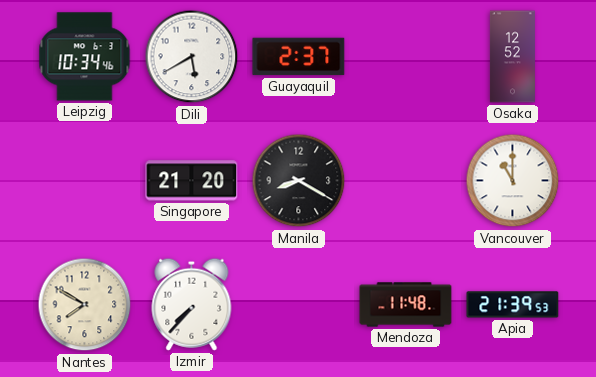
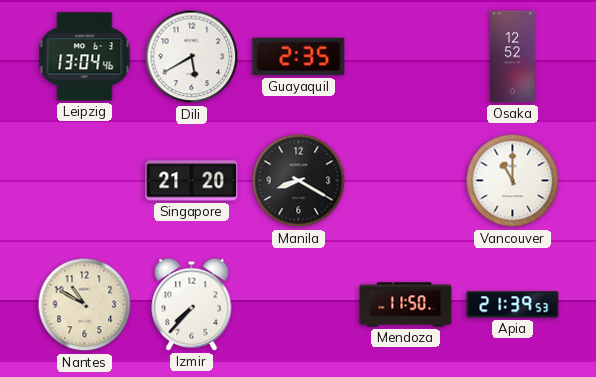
Leipzig: 10:34 -> 13:04 (85, 57)
Guayaquil: 2:37 -> 2:35 (299, 57)
Nantes: 7:50 -> 10:50 (85, 305)
Mendoza: 11:48 -> 11:50 (406, 305)
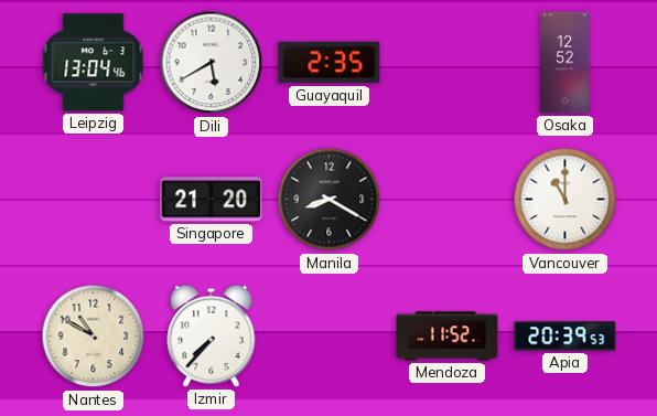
Mendoza: 11:50 -> 11:52 (448, 337)
Apia: 21:39 -> 20:39 (566, 337)
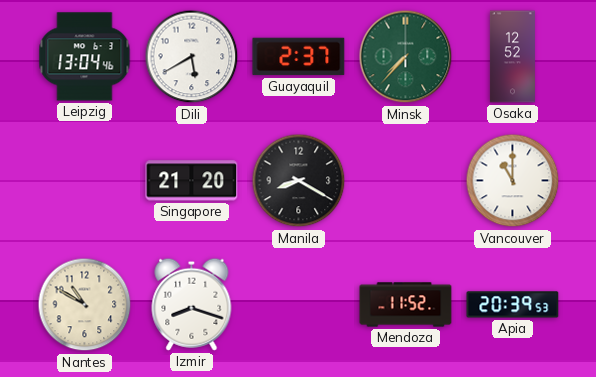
Guayaquil: 2:35 -> 2:37 (299, 57)
Minsk: none -> 7:37 (406, 57)
Izmir: 7:37 -> 8:18 (192, 304)
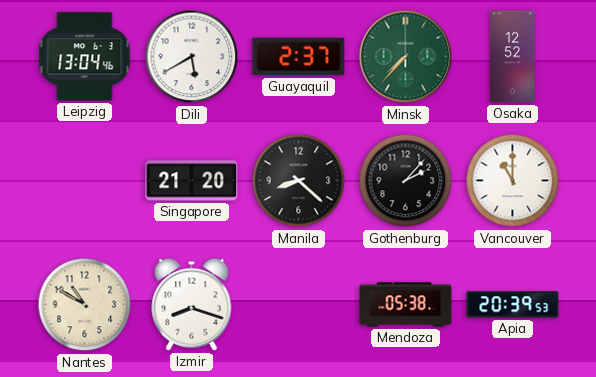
Manila: 8:20 -> 8:22 (299, 181)
Gothenburg: none -> 2:07 (406, 181)
Mendoza: 11:52 -> 05:38 (406, 305)
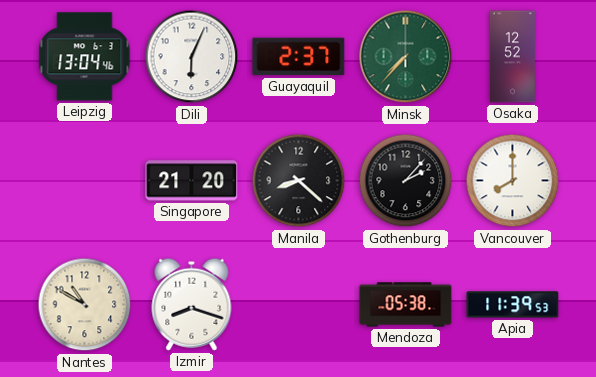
Dili: 5:40 -> 6:04 (192, 57)
Vancouver: 11:00 -> 8:00 (513, 181)
Apia: 20:39 -> 11:39 (513, 305)
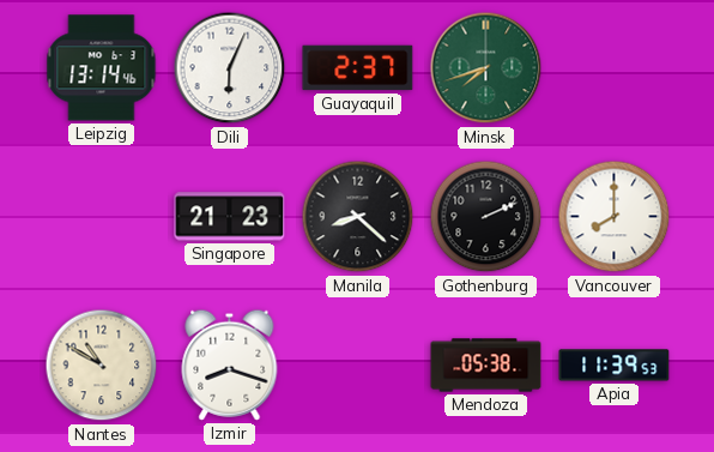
Leipzig: 13:04 -> 13:14 (102, 68)
Minsk: 7:37 -> 7:42 (486, 68)
Osaka: 12:52 -> none (512, 57)
Singapore: 21:20 -> 21:23 (230, 217)
Gothenburg: 2:07 -> 2:11 (486, 217)
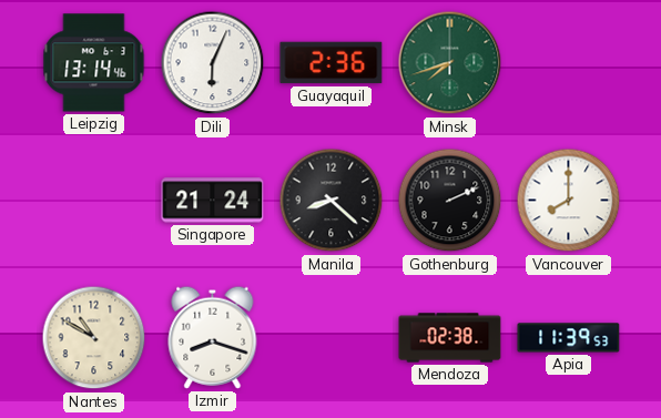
Guayaquil: 2:37 -> 2:36 (332, 63)
Singapore: 21:23 -> 21:24 (213, 201)
Mendoza: 05:38 -> 02:38 (450, 338)
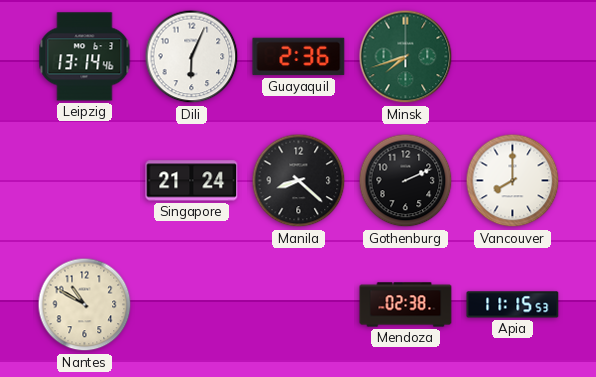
Izmir: 8:18 -> none (213, 337)
Apia: 11:39 -> 11:15 (513, 305)
